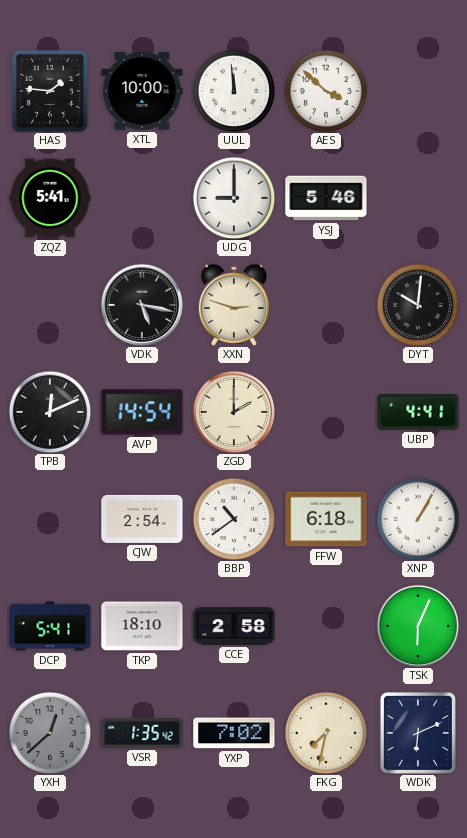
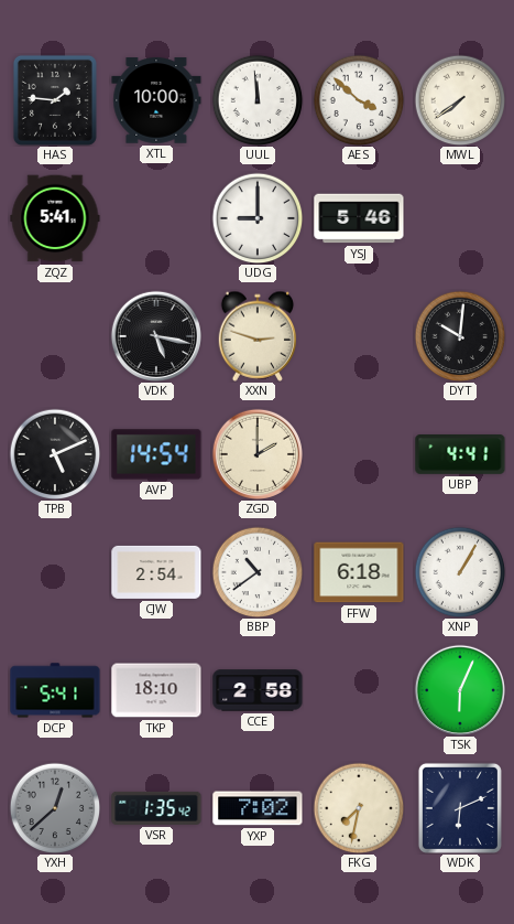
MWL: none -> 7:39 (460, 100)
TPB: 12:11 -> 5:11 (55, 454)
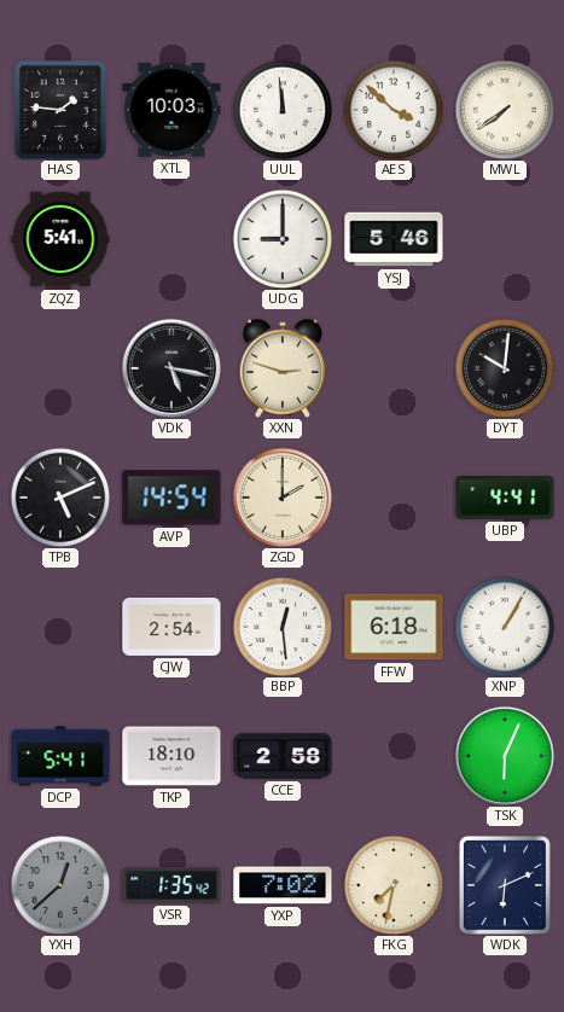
XTL: 10:00 -> 10:03 (171, 110)
BBP: 10:39 -> 12:29 (283, 627)
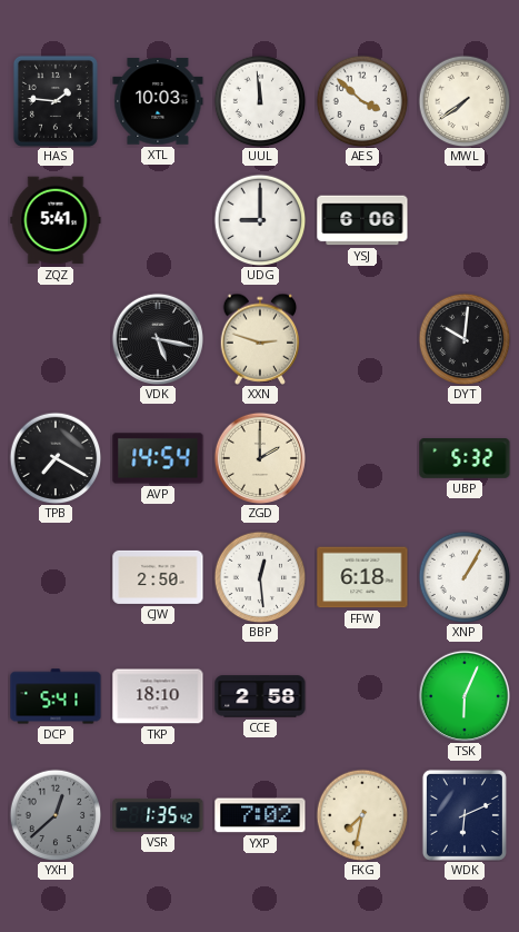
YSJ: 5:46 -> 6:06 (362, 220)
TPB: 5:11 -> 7:20 (56, 458)
UBP: 4:41 -> 5:32 (465, 459)
CJW: 2:54 -> 2:50 (158, 577)
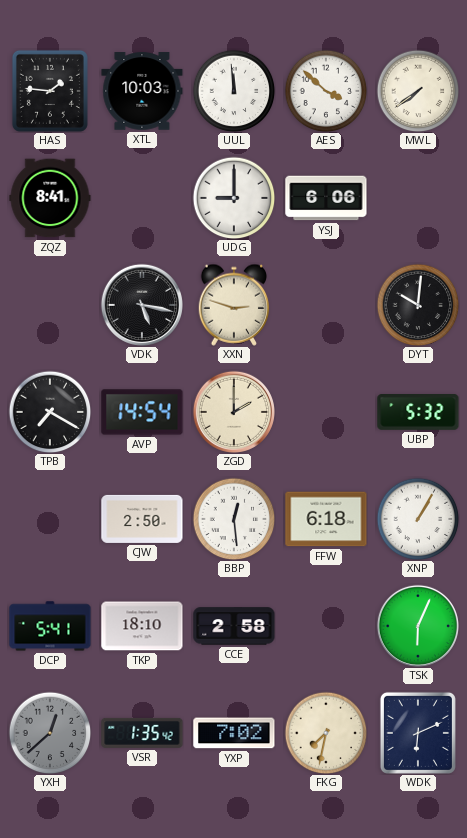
ZQZ: 5:41 -> 8:41 (50, 198)
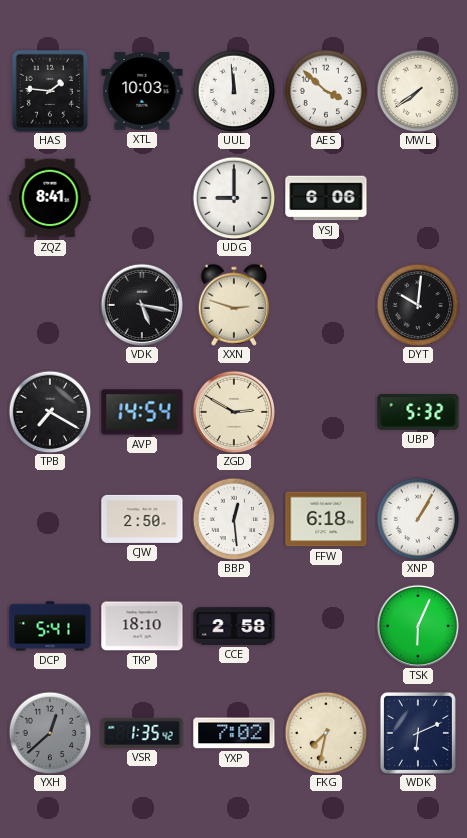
ZGD: 2:00 -> 2:50 (234, 412)
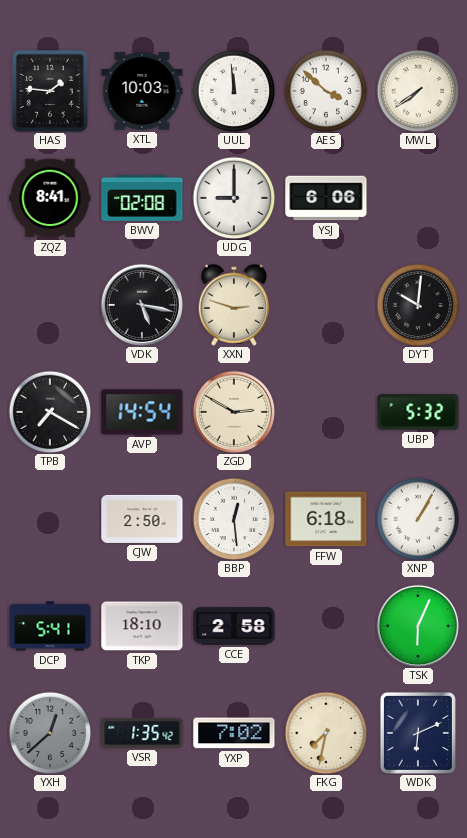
BWV: none -> 02:08 (142, 198)
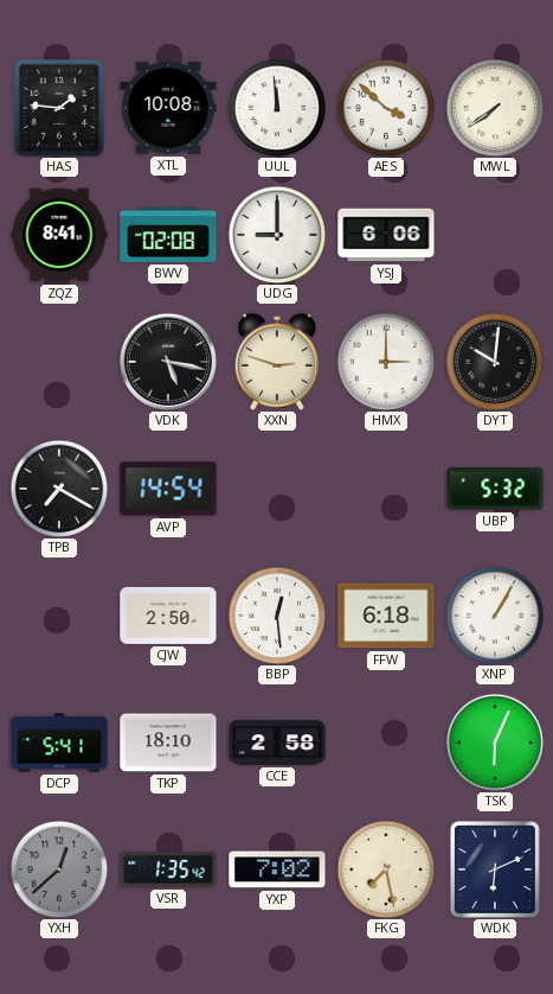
XTL: 10:03 -> 10:08 (168, 108)
HMX: none -> 3:00 (386, 362)
ZGD: 2:50 -> none (234, 412)
FKG: 7:32 -> 7:28 (386, 869)
